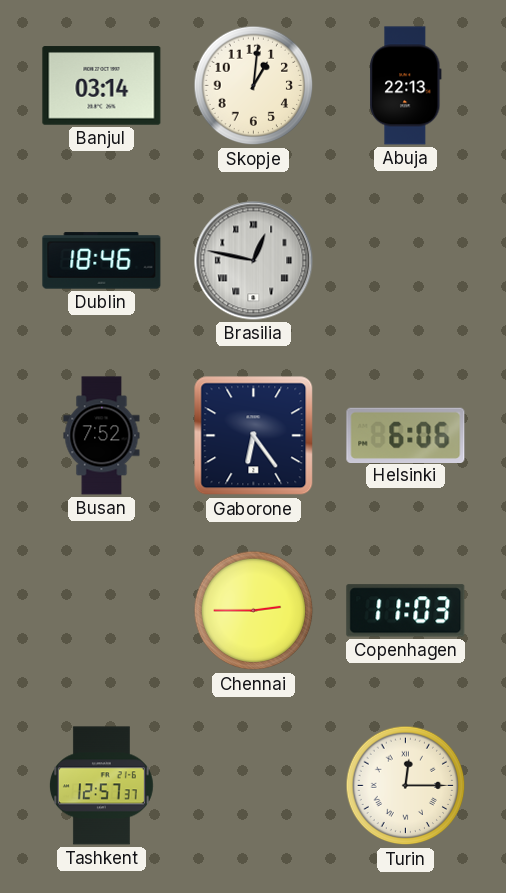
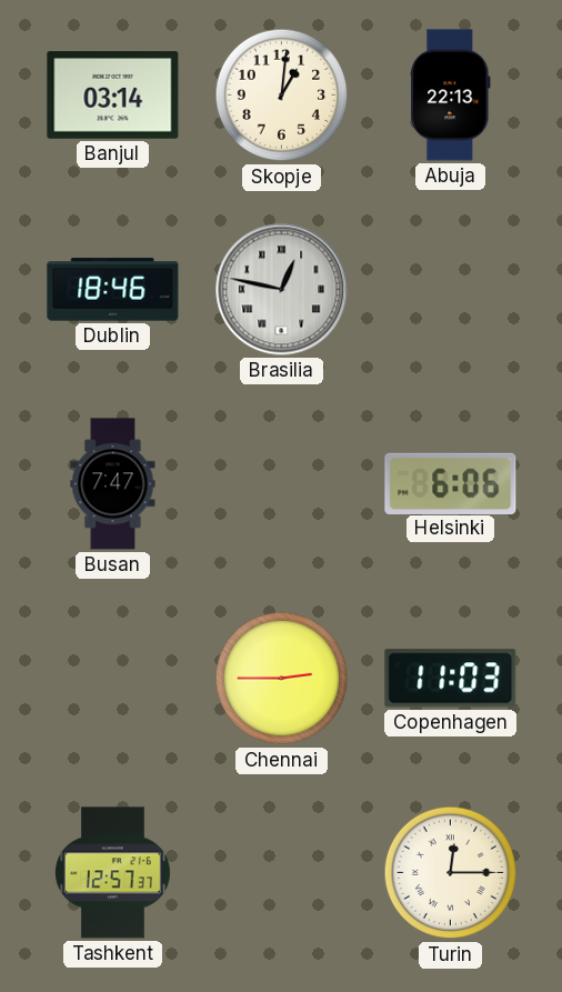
Busan: 7:52 -> 7:47 (113, 484)
Gaborone: 6:24 -> none (254, 436)
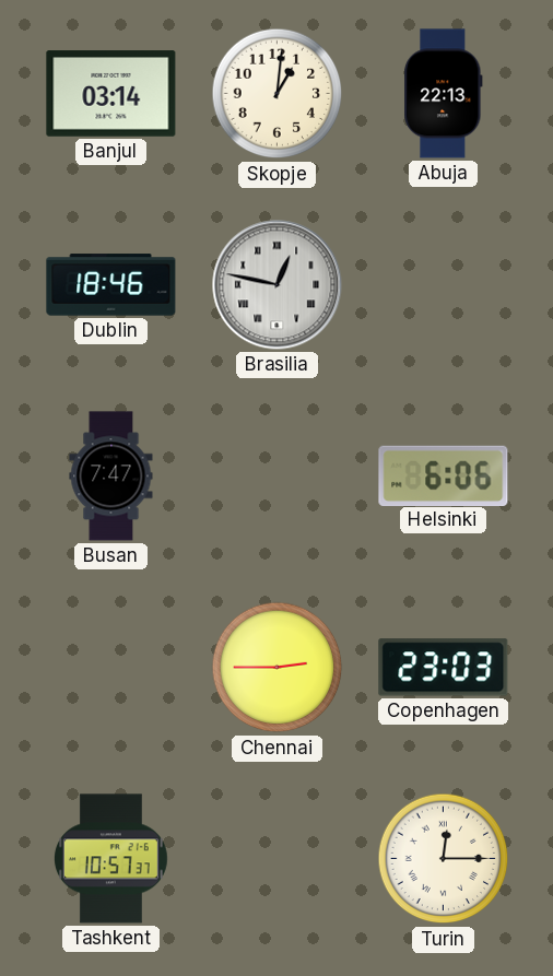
Copenhagen: 11:03 -> 23:03 (444, 668)
Tashkent: 12:57 -> 10:57 (110, 859)
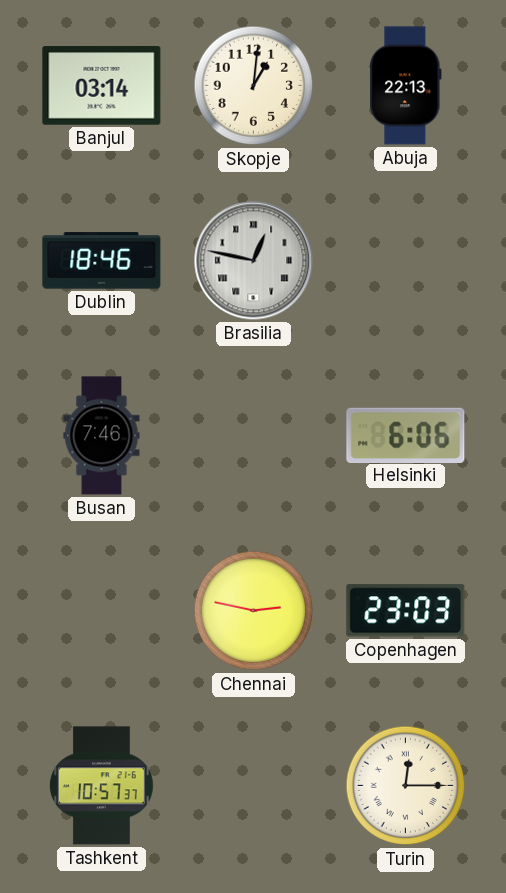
Busan: 7:47 -> 7:46 (102, 436)
Chennai: 2:45 -> 2:47 (254, 611)
